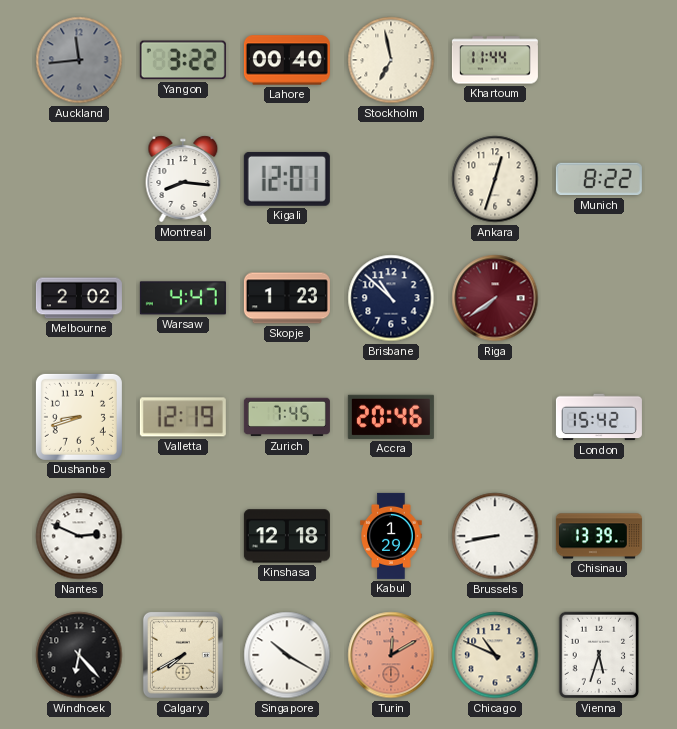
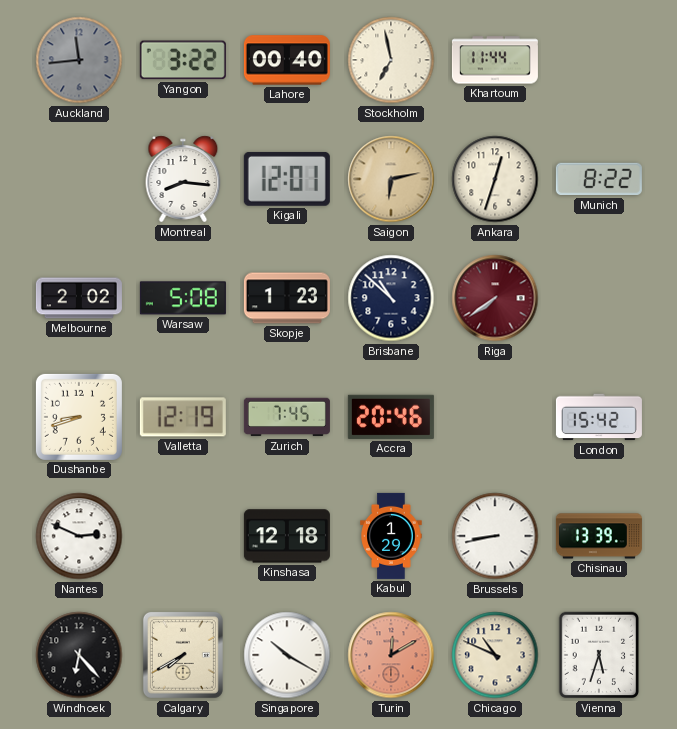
Saigon: none -> 6:13 (391, 179)
Warsaw: 4:47 -> 5:08 (183, 298)
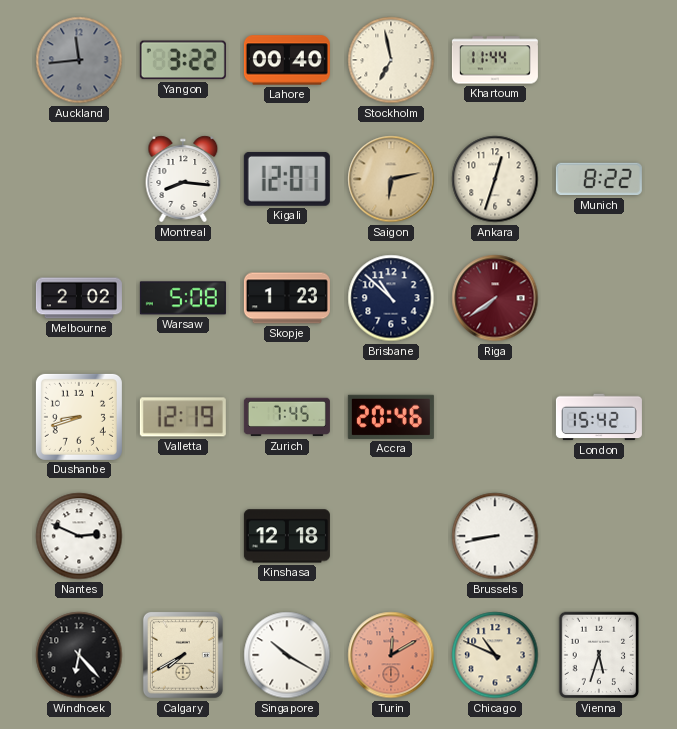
Kabul: 1:29 -> none (391, 536)
Chisinau: 13:39 -> none (599, 536)
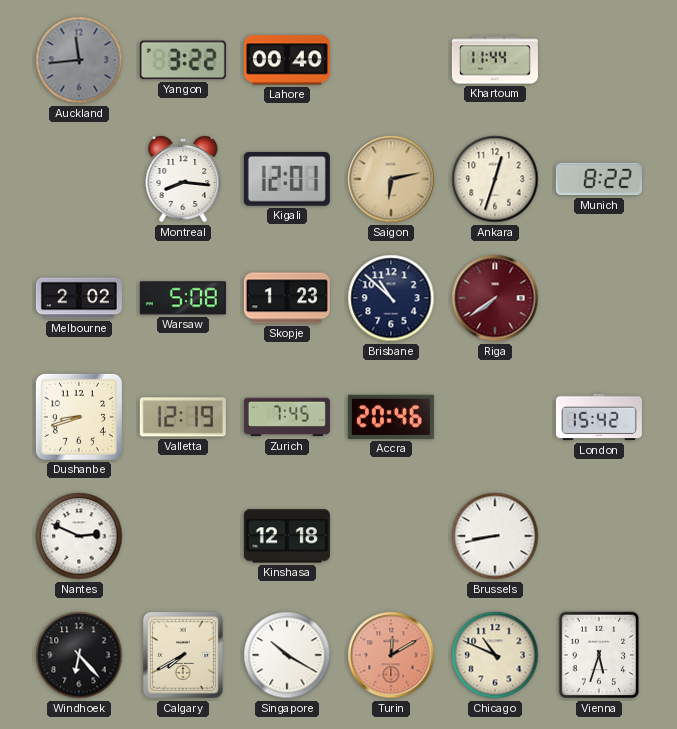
Stockholm: 6:58 -> none (391, 60)
